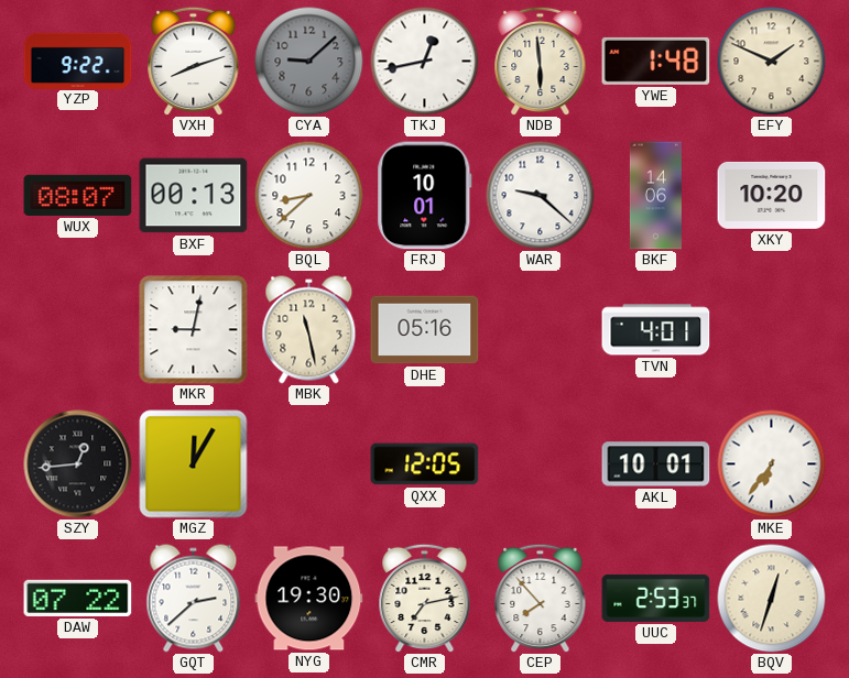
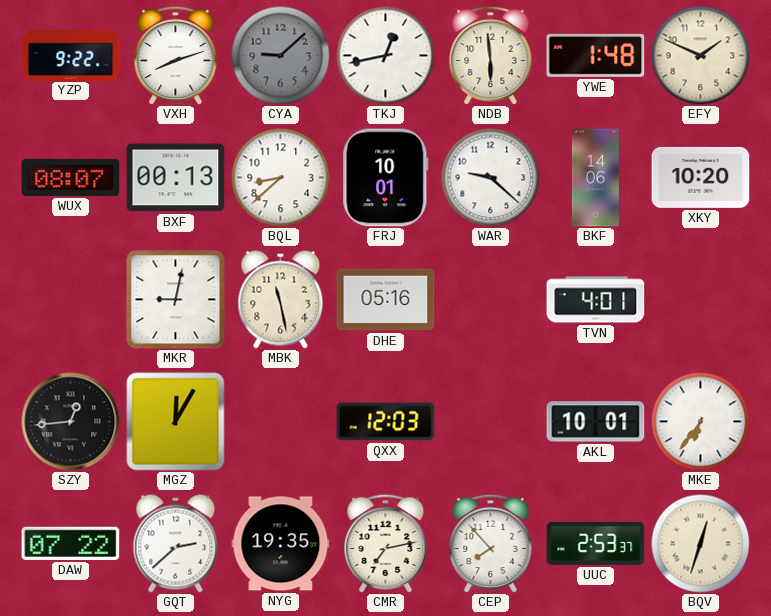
QXX: 12:05 -> 12:03 (386, 422)
NYG: 19:30 -> 19:35 (281, 544)
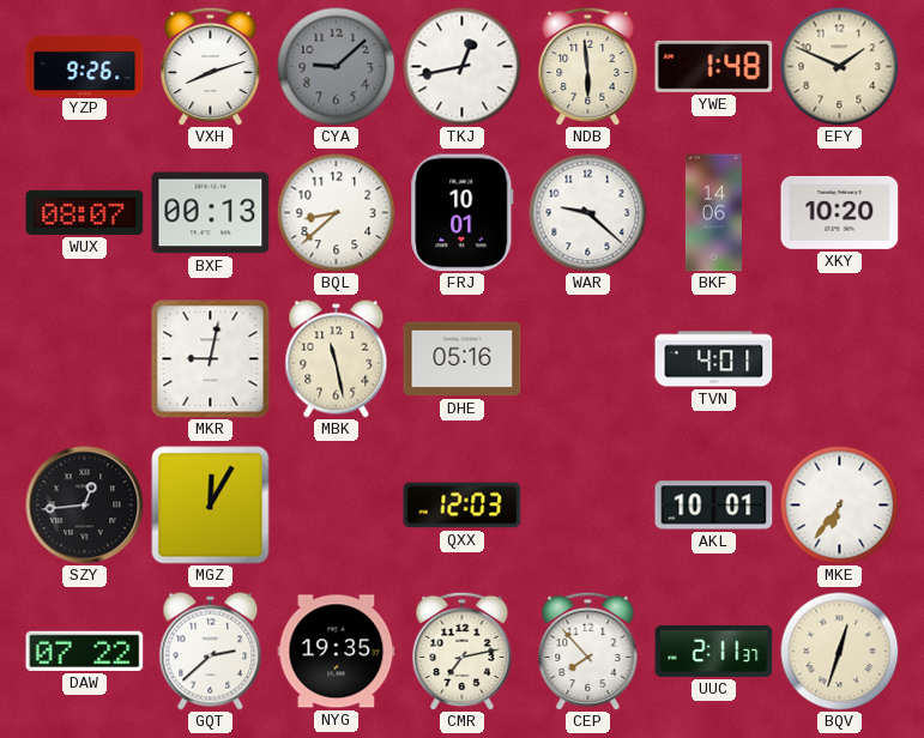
YZP: 9:22 -> 9:26 (85, 66)
UUC: 2:53 -> 2:11 (714, 651)
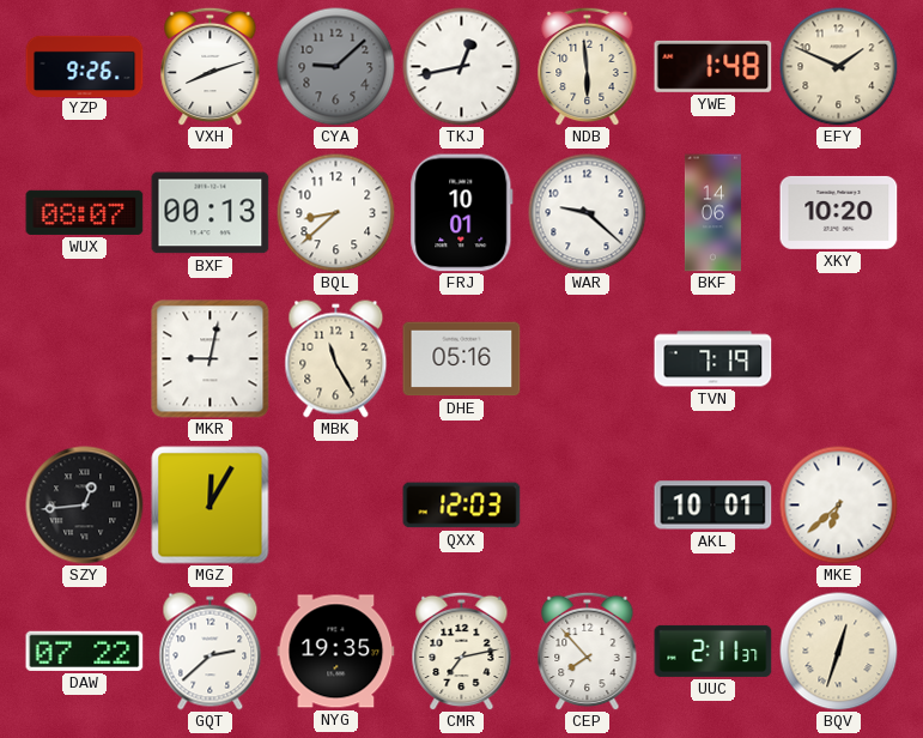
MBK: 11:28 -> 11:25 (336, 359)
TVN: 4:01 -> 7:19 (713, 359)
MKE: 6:36 -> 6:38 (839, 506)
